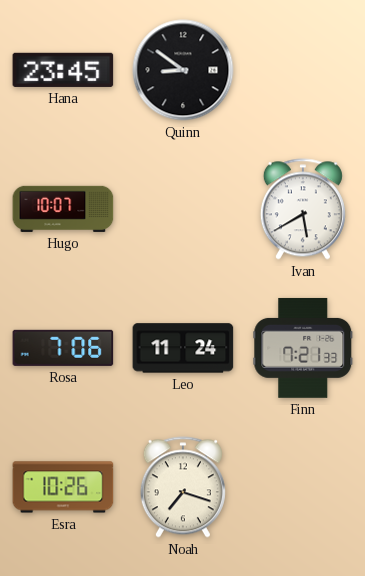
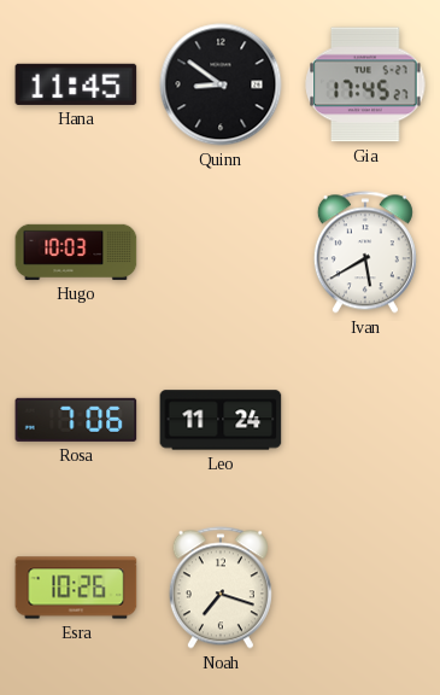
Hana: 23:45 -> 11:45 (76, 84)
Gia: none -> 17:45 (365, 84)
Hugo: 10:07 -> 10:03 (76, 252)
Finn: 7:21 -> none (303, 348)
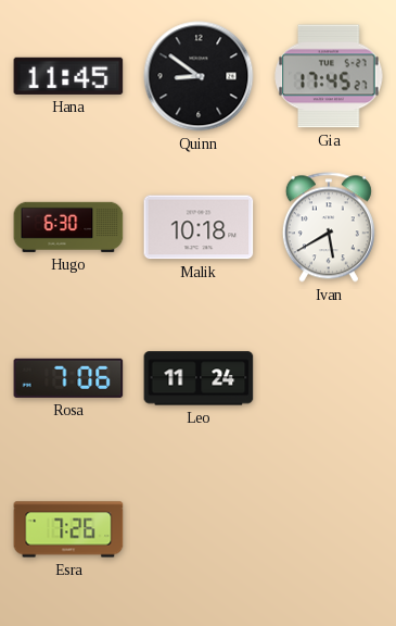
Hugo: 10:03 -> 6:30 (68, 227)
Malik: none -> 10:18 (199, 227)
Esra: 10:26 -> 7:26 (68, 529)
Noah: 7:18 -> none (221, 588)
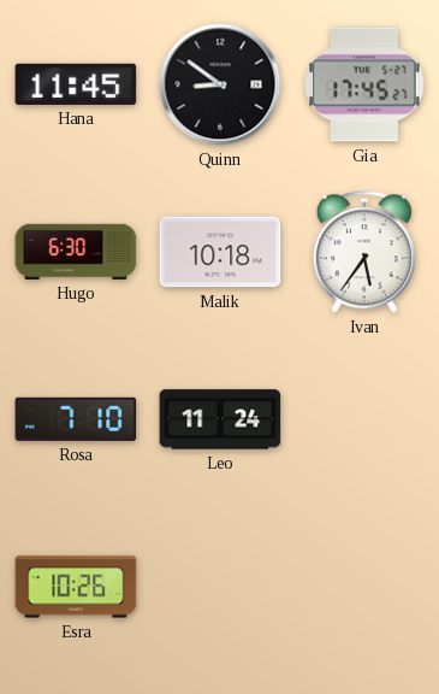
Ivan: 5:40 -> 5:36 (364, 252)
Rosa: 7:06 -> 7:10 (76, 419)
Esra: 7:26 -> 10:26 (76, 587)
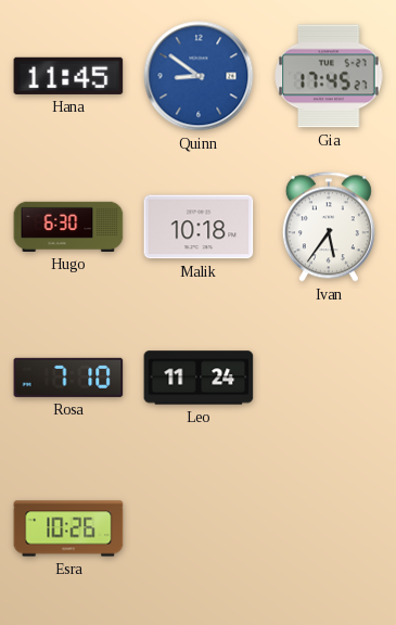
Quinn dial: black -> blue (199, 76)
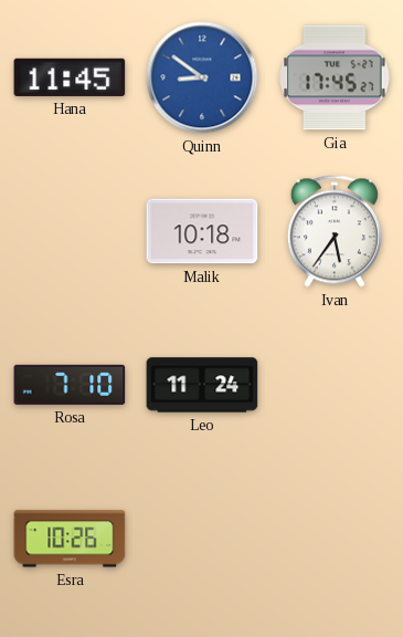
Hugo: 6:30 -> none (68, 227)
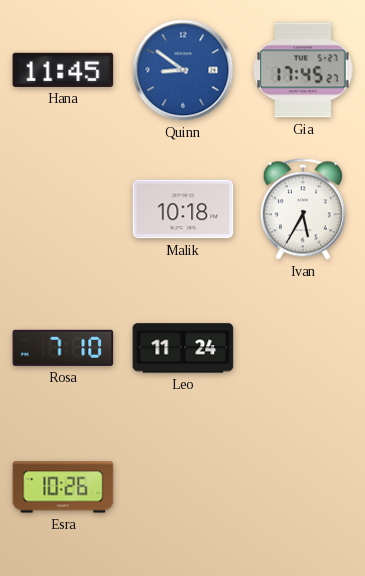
Ivan: 5:36 -> 5:35 (303, 209)
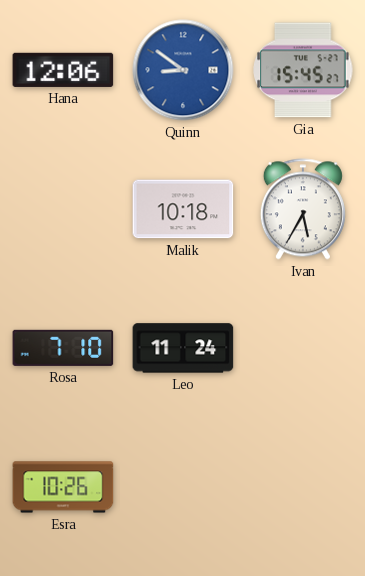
Hana: 11:45 -> 12:06 (63, 70)
Gia: 17:45 -> 15:45 (303, 70)
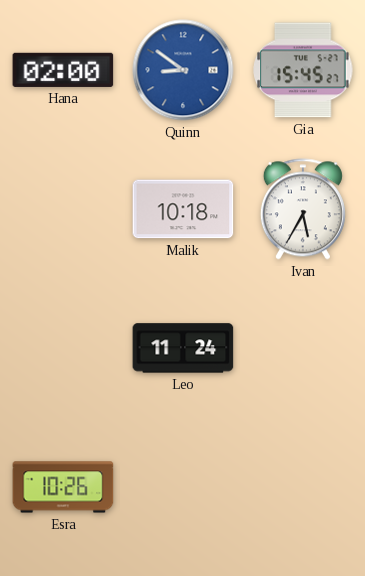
Hana: 12:06 -> 02:00 (63, 70)
Rosa: 7:10 -> none (63, 348)
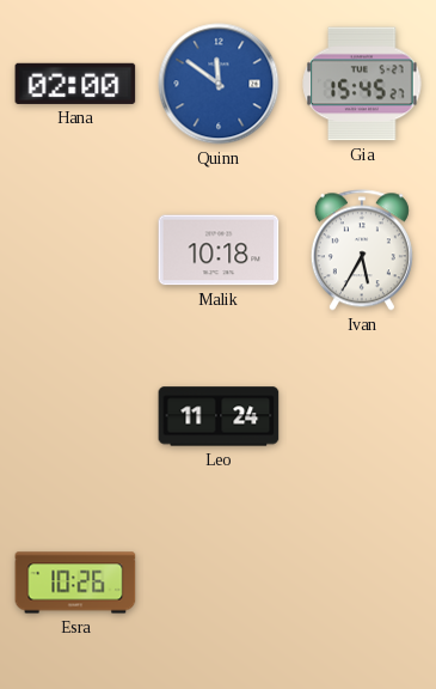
Quinn: 8:51 -> 11:51 (219, 84)
